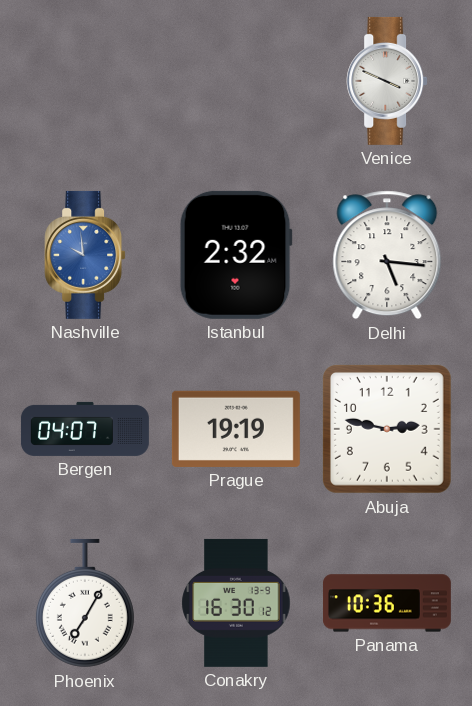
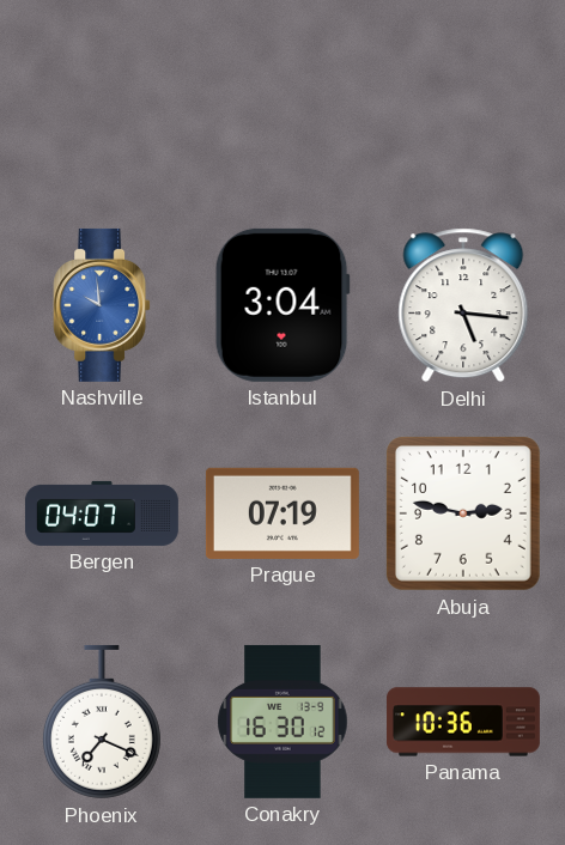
Venice: 3:49 -> none (387, 81)
Istanbul: 2:32 -> 3:04 (282, 305)
Prague: 19:19 -> 07:19 (282, 513)
Phoenix: 7:05 -> 7:19 (102, 722)
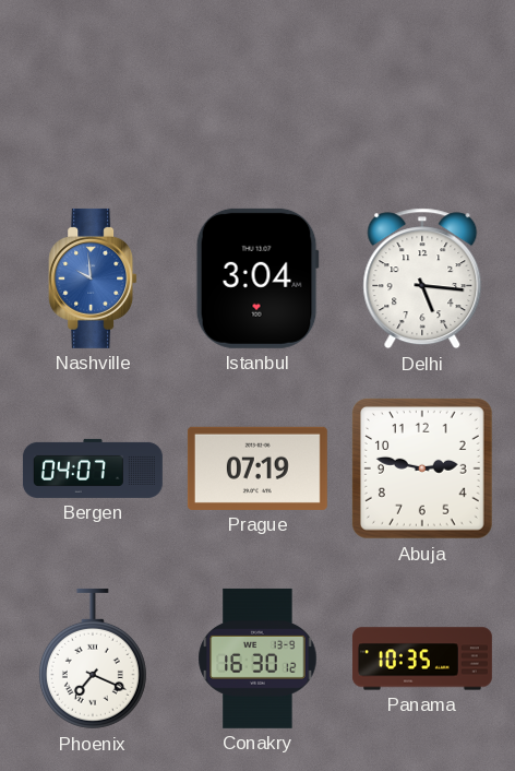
Panama: 10:36 -> 10:35 (422, 659)
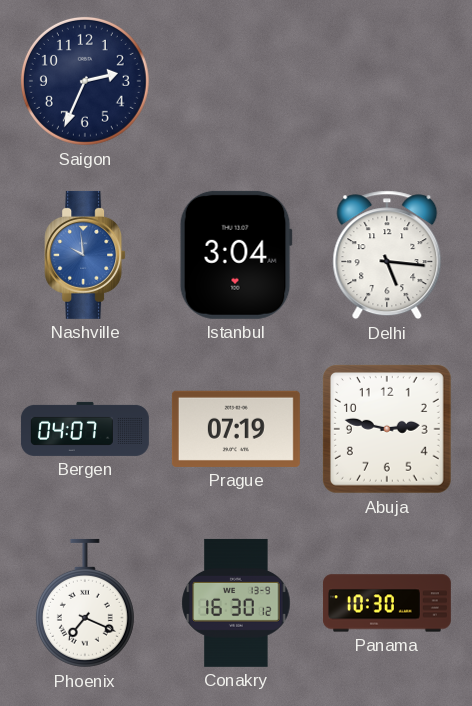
Saigon: none -> 2:34 (85, 81)
Panama: 10:35 -> 10:30 (387, 603)
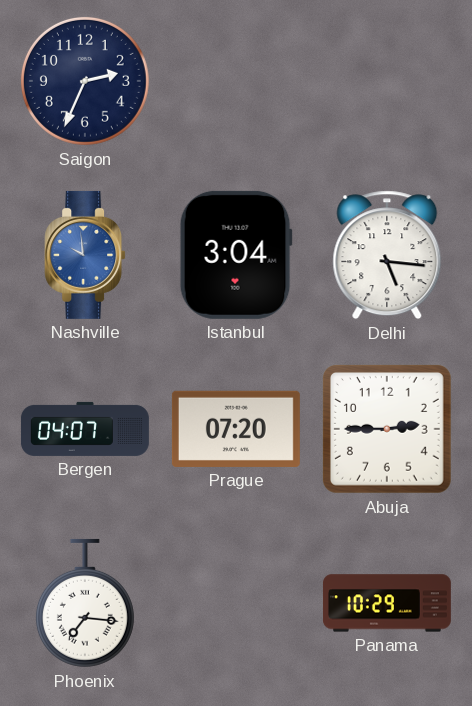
Prague: 07:19 -> 07:20 (236, 429)
Abuja: 2:47 -> 2:45 (387, 429)
Phoenix: 7:19 -> 7:16 (85, 603)
Conakry: 16:30 -> none (236, 603)
Panama: 10:30 -> 10:29 (387, 603)
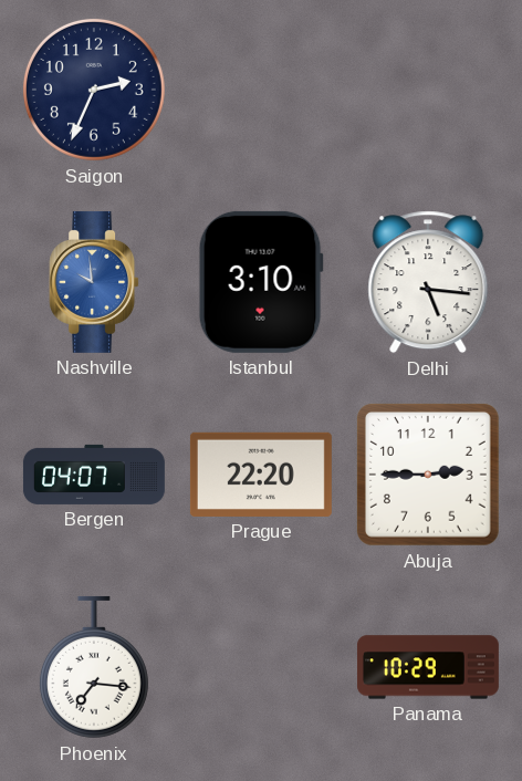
Istanbul: 3:04 -> 3:10 (261, 282)
Prague: 07:20 -> 22:20 (261, 475)
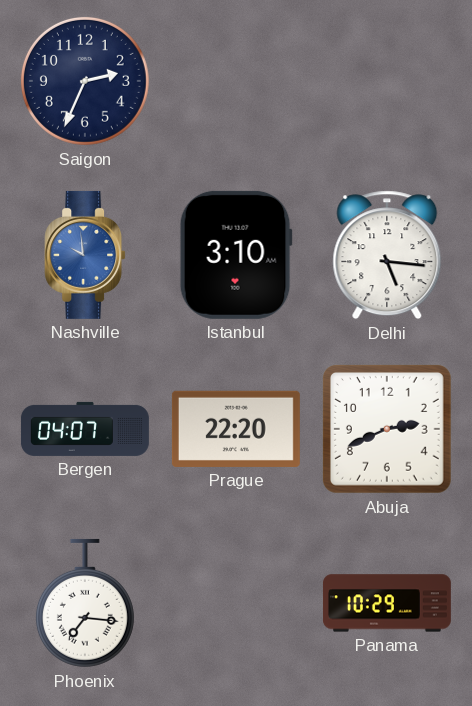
Abuja: 2:45 -> 2:41 (387, 429)
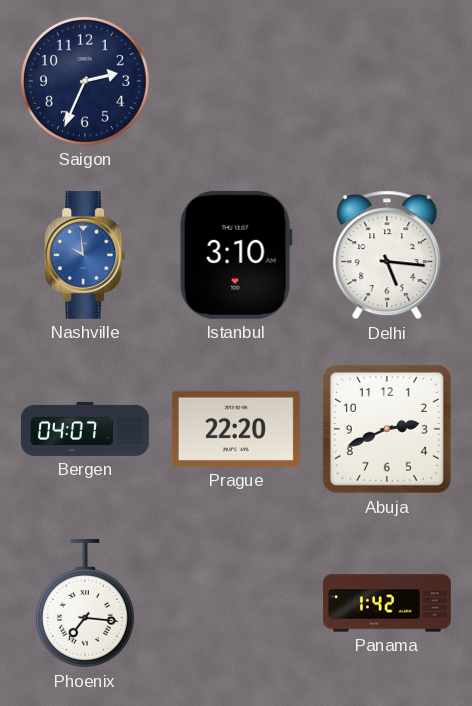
Panama: 10:29 -> 1:42 (387, 603)
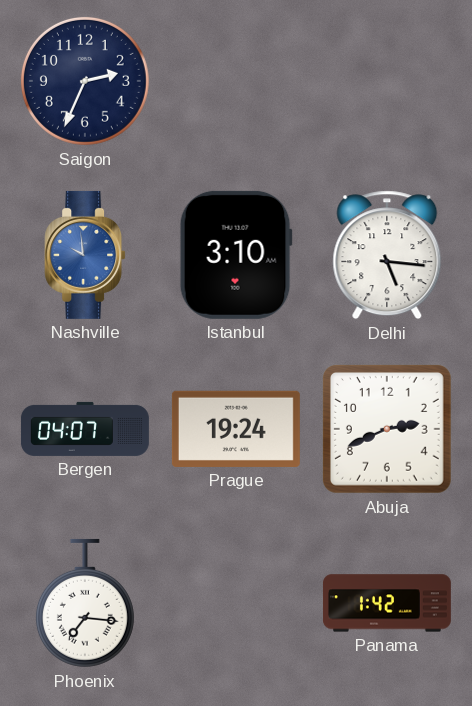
Prague: 22:20 -> 19:24 (236, 429)
